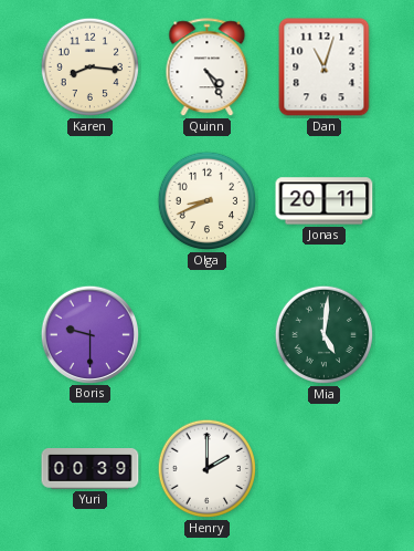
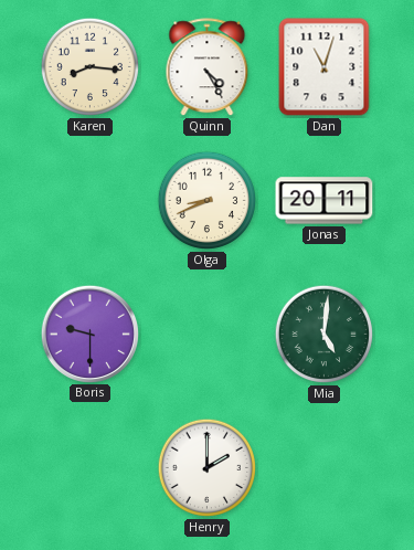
Yuri: 00:39 -> none (91, 469)
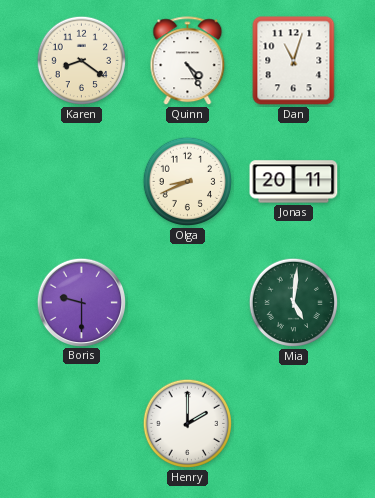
Karen: 8:16 -> 8:21 (82, 61)
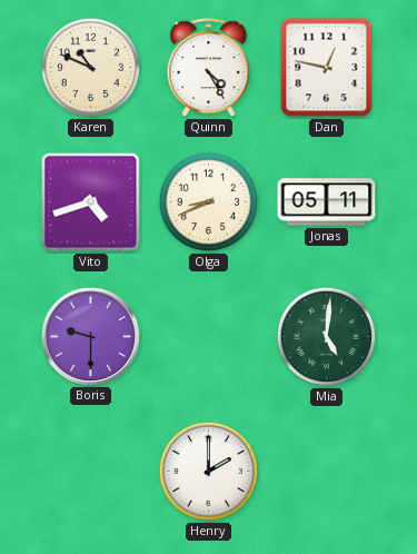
Karen: 8:21 -> 10:49 (91, 68)
Dan: 11:03 -> 12:47 (327, 68)
Vito: none -> 4:42 (91, 202)
Jonas: 20:11 -> 05:11 (327, 202)
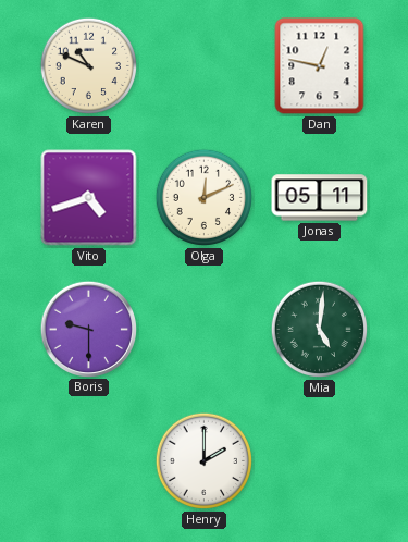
Quinn: 4:25 -> none (209, 68)
Olga: 8:41 -> 12:11 (205, 198)
